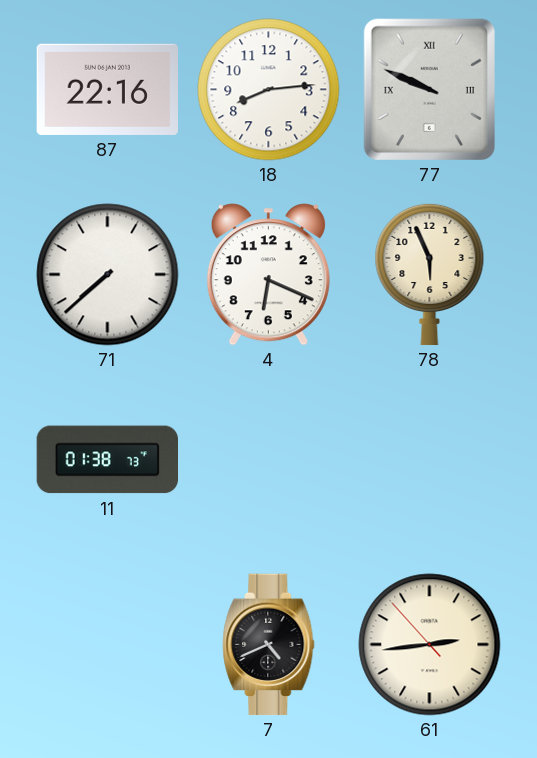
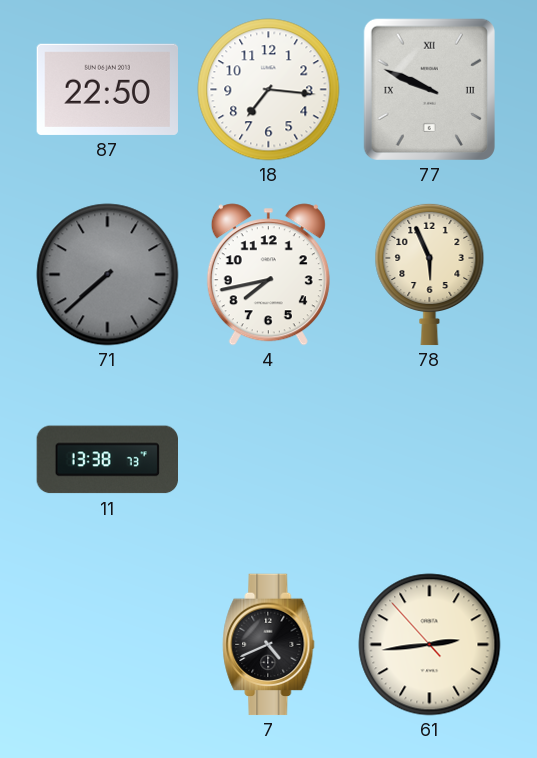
87: 22:16 -> 22:50 (108, 89)
18: 8:14 -> 7:16 (269, 90)
71 dial: white -> grey (108, 275)
4: 6:19 -> 7:43 (268, 275)
11: 01:38 -> 13:38 (108, 460)
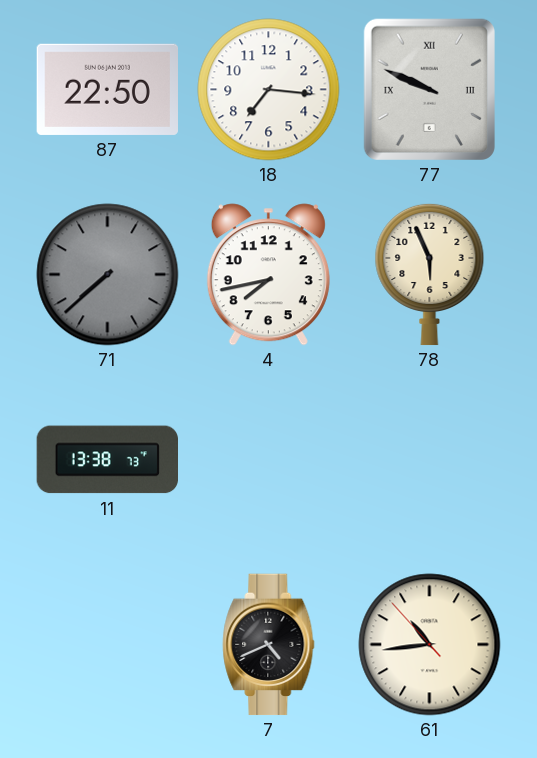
61: 2:43 -> 10:43 (430, 645)
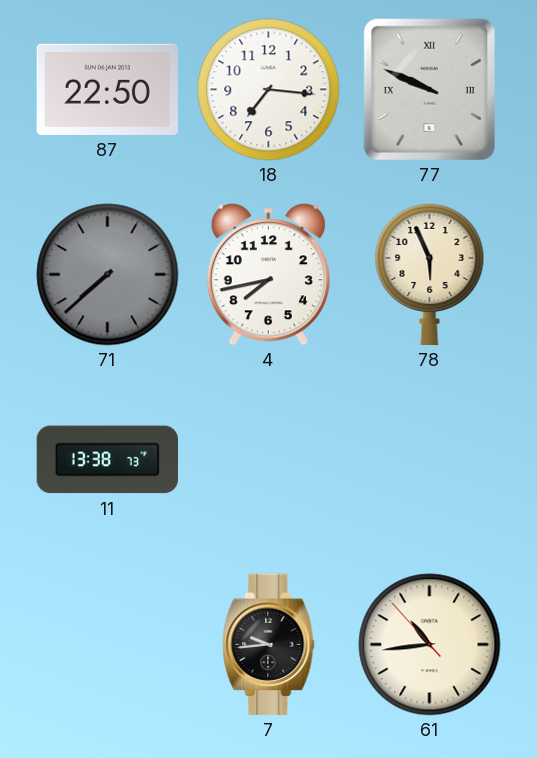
7: 4:41 -> 9:44 (269, 645)
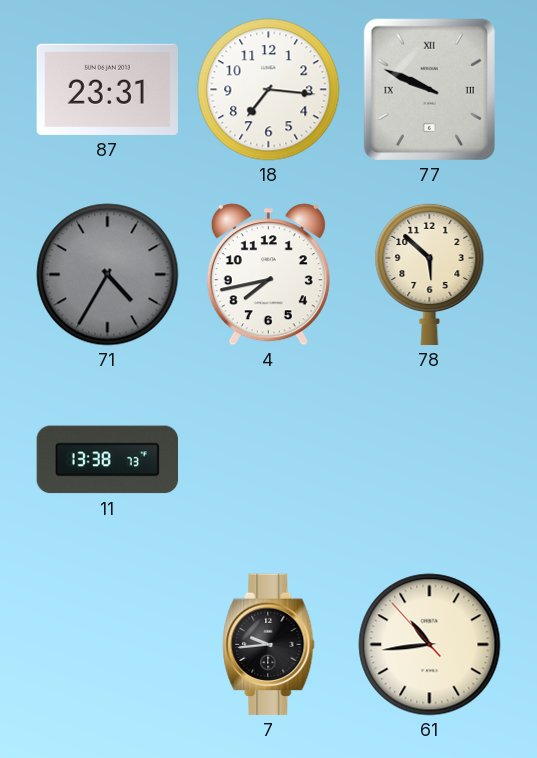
87: 22:50 -> 23:31 (108, 89)
71: 7:38 -> 4:35 (108, 275)
78: 5:56 -> 5:52 (430, 274)
